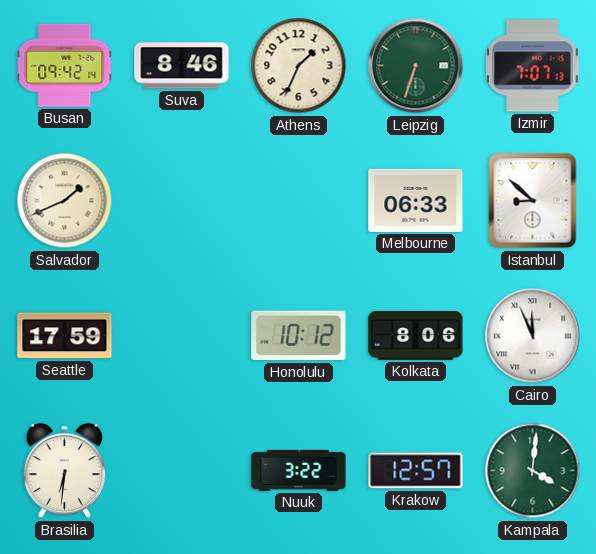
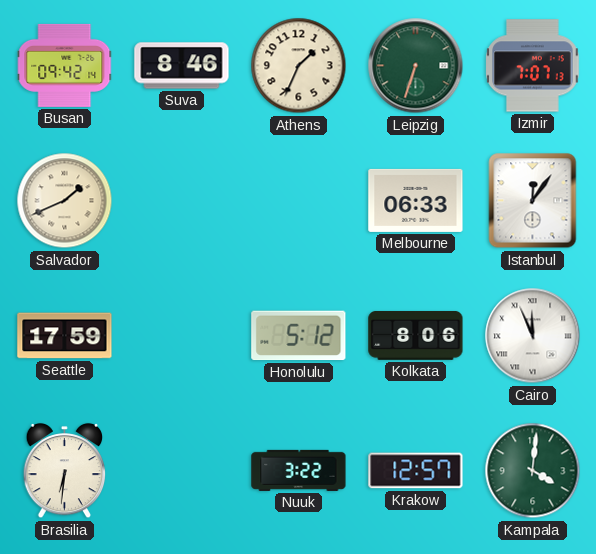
Istanbul: 8:52 -> 12:06 (533, 201)
Honolulu: 10:12 -> 5:12 (299, 336)
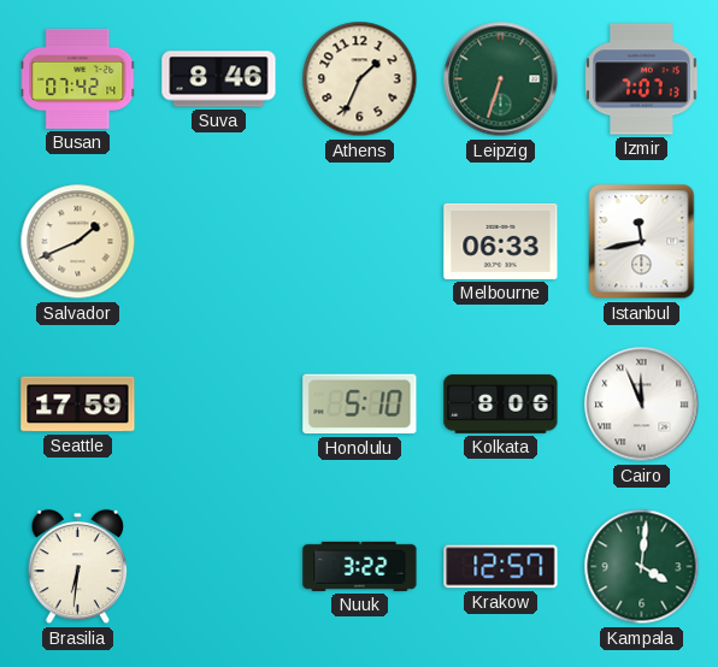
Busan: 09:42 -> 07:42 (78, 78)
Istanbul: 12:06 -> 11:43 (642, 242)
Honolulu: 5:12 -> 5:10 (360, 405)
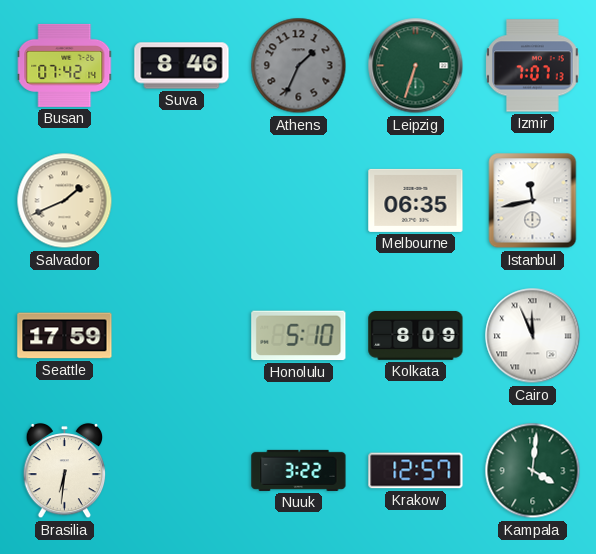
Athens dial: cream -> grey (299, 66)
Melbourne: 06:33 -> 06:35 (416, 200)
Kolkata: 8:06 -> 8:09 (416, 335)
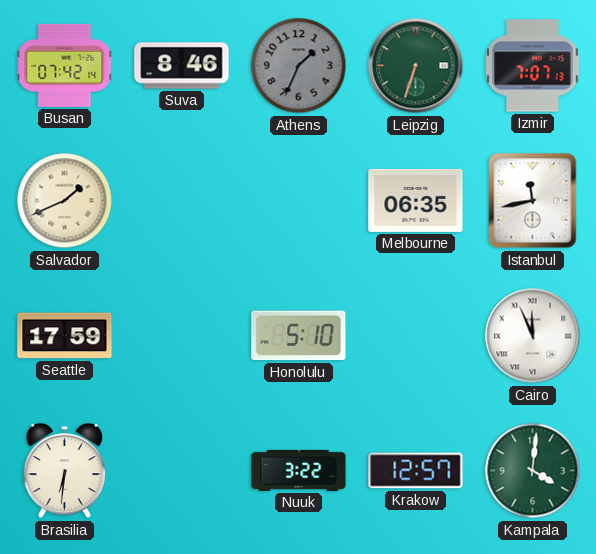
Kolkata: 8:09 -> none (416, 335)
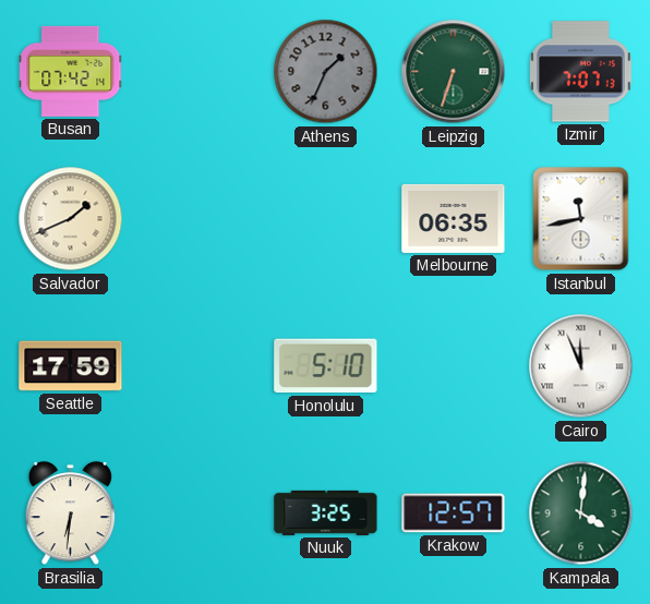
Suva: 8:46 -> none (182, 66)
Nuuk: 3:22 -> 3:25 (326, 512)
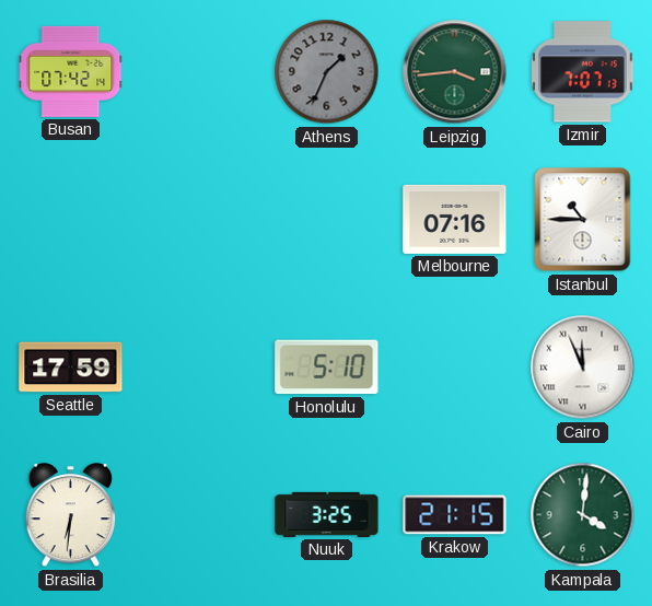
Leipzig: 6:33 -> 3:44 (455, 72)
Salvador: 1:41 -> none (71, 219)
Melbourne: 06:35 -> 07:16 (455, 219)
Istanbul: 11:43 -> 10:45 (583, 220)
Krakow: 12:57 -> 21:15 (455, 515)
